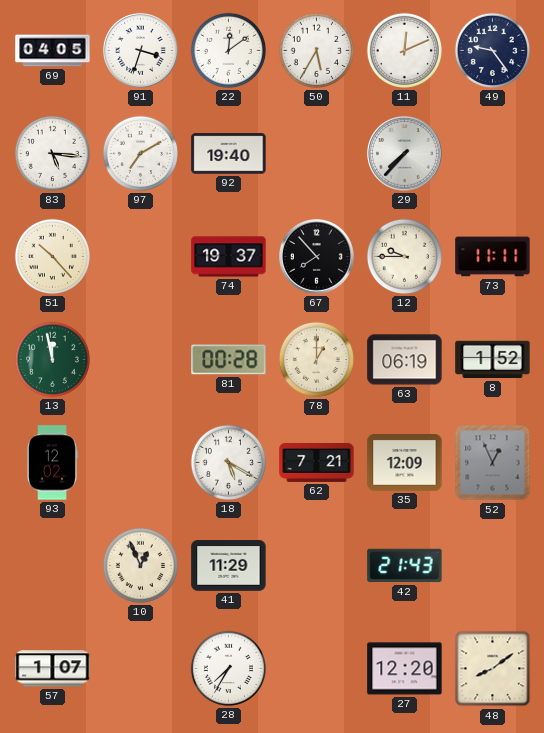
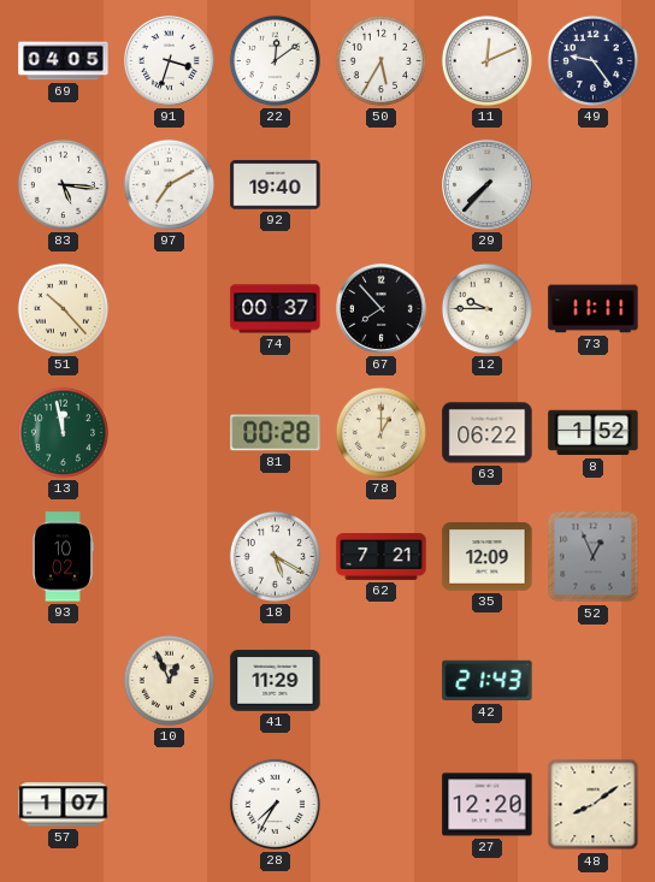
74: 19:37 -> 00:37 (276, 309)
63: 06:19 -> 06:22 (488, 433)
93: 12:02 -> 10:02 (64, 557)
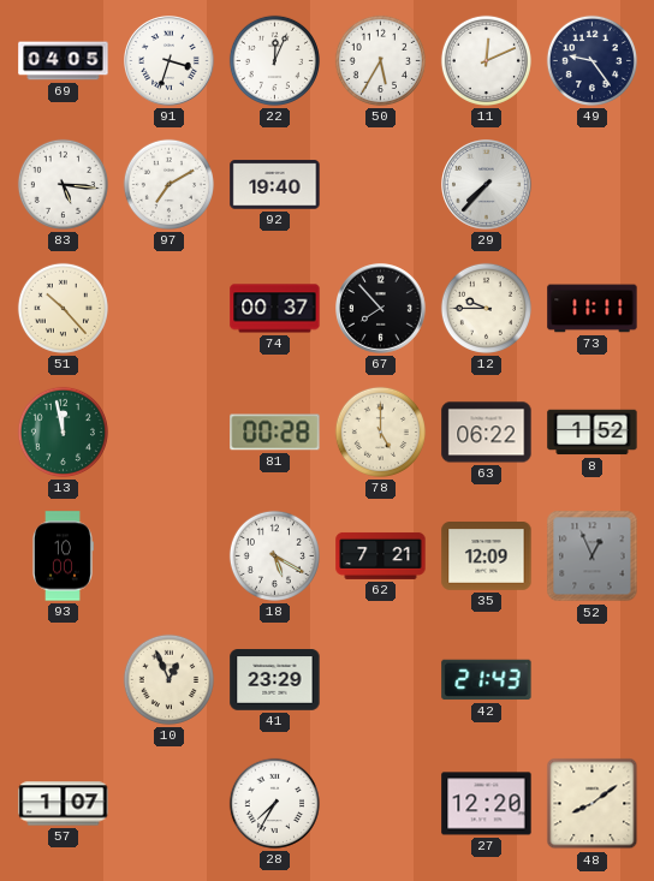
22: 12:09 -> 12:04 (274, 60)
78: 1:00 -> 5:00 (380, 431)
93: 10:02 -> 10:00 (64, 556)
41: 11:29 -> 23:29 (275, 680)
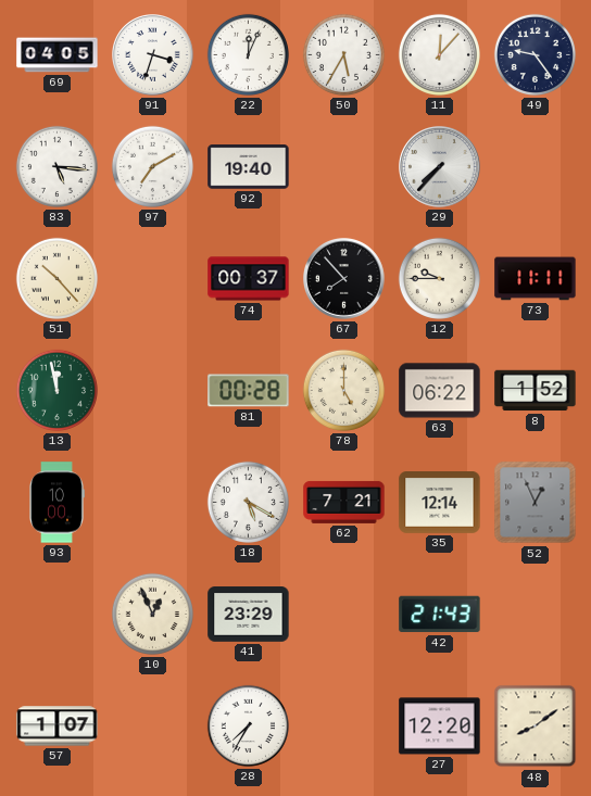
11: 12:11 -> 12:07 (439, 54)
35: 12:09 -> 12:14 (440, 503)
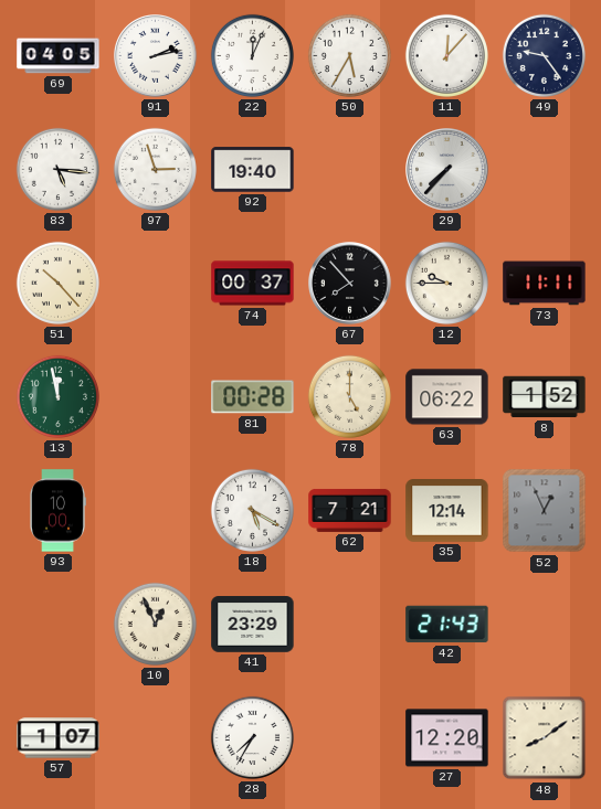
91: 3:33 -> 2:13 (156, 56)
97: 7:10 -> 2:57 (155, 169)
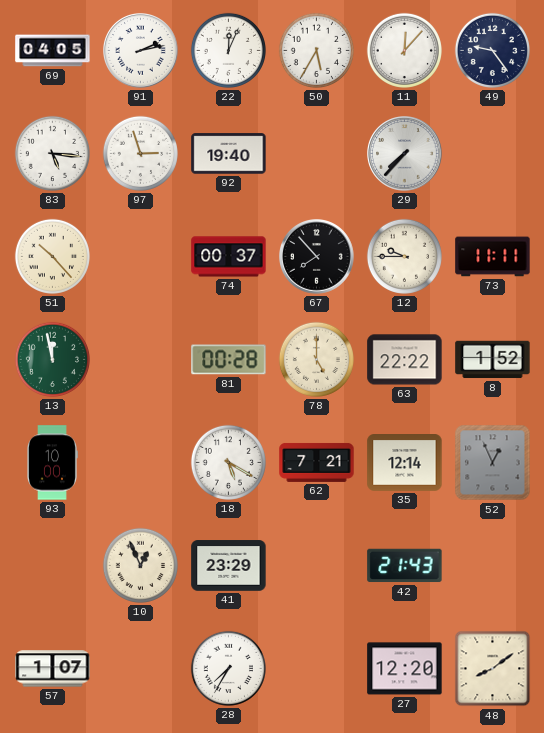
63: 06:22 -> 22:22 (405, 360)
